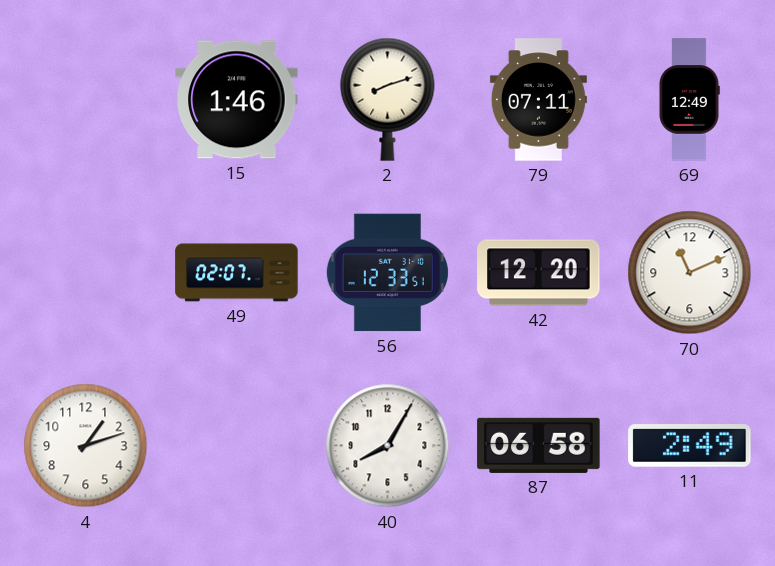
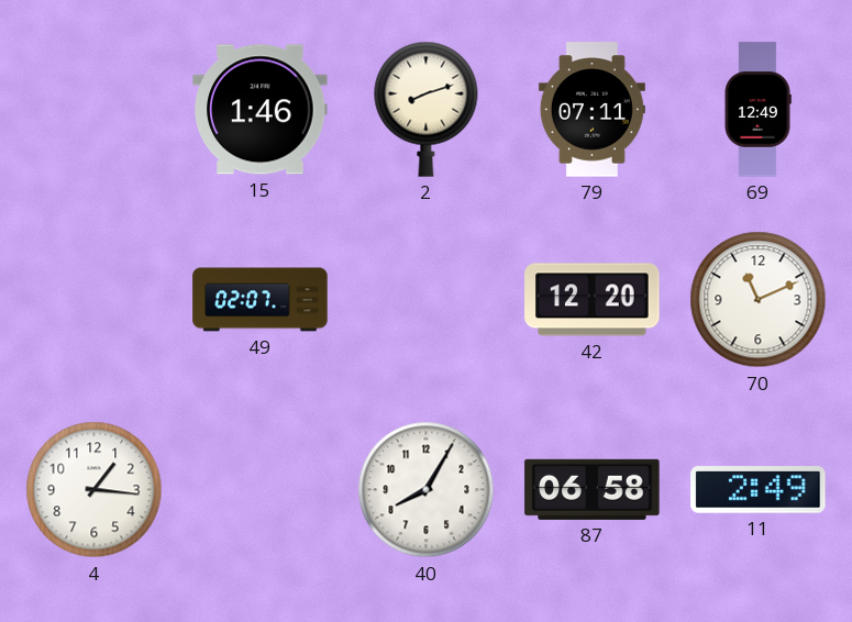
56: 12:33 -> none (387, 273)
4: 1:12 -> 1:16 (95, 490)
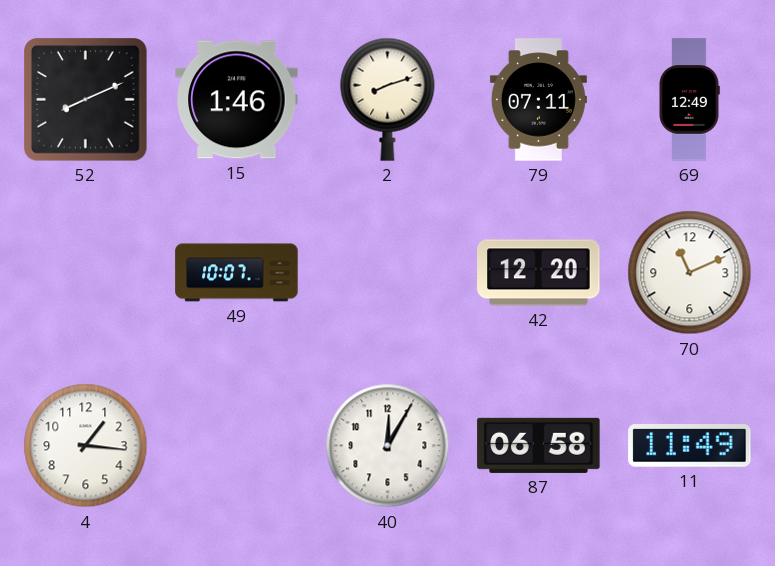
52: none -> 8:11 (86, 100)
49: 02:07 -> 10:07 (237, 273)
40: 8:05 -> 12:05 (388, 446)
11: 2:49 -> 11:49 (690, 446)
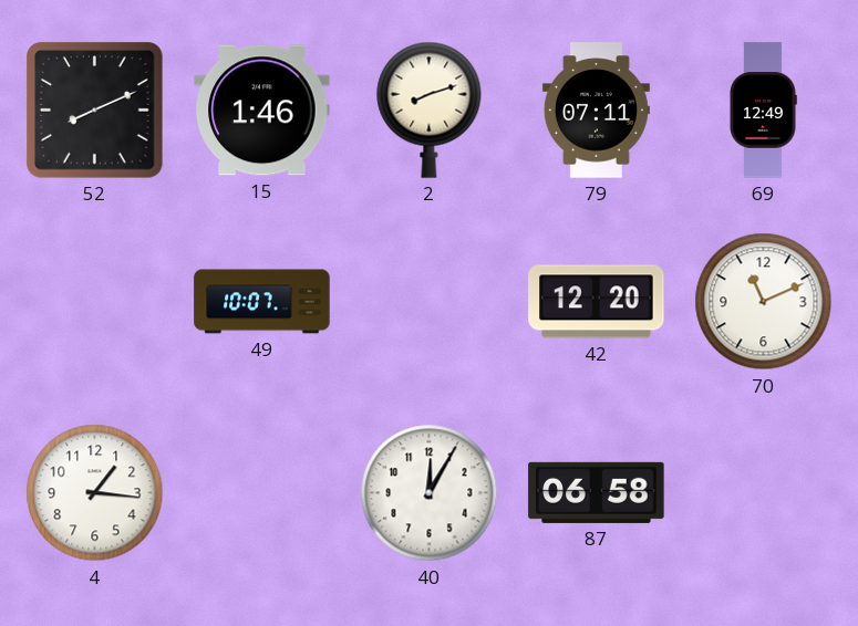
11: 11:49 -> none (690, 446)
